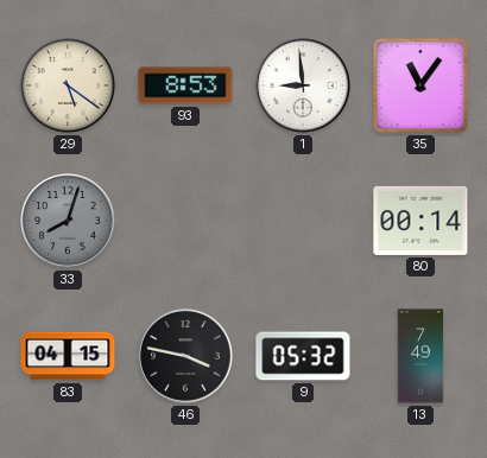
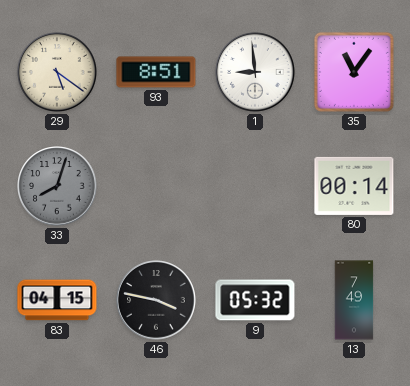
93: 8:53 -> 8:51 (156, 72)
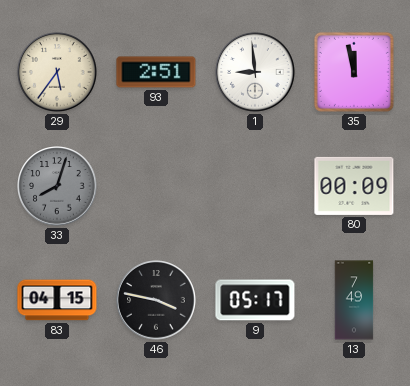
29: 5:21 -> 5:36 (57, 72)
93: 8:51 -> 2:51 (156, 72)
35: 11:06 -> 11:58 (354, 72)
80: 00:14 -> 00:09 (354, 186)
9: 05:32 -> 05:17 (255, 300)
